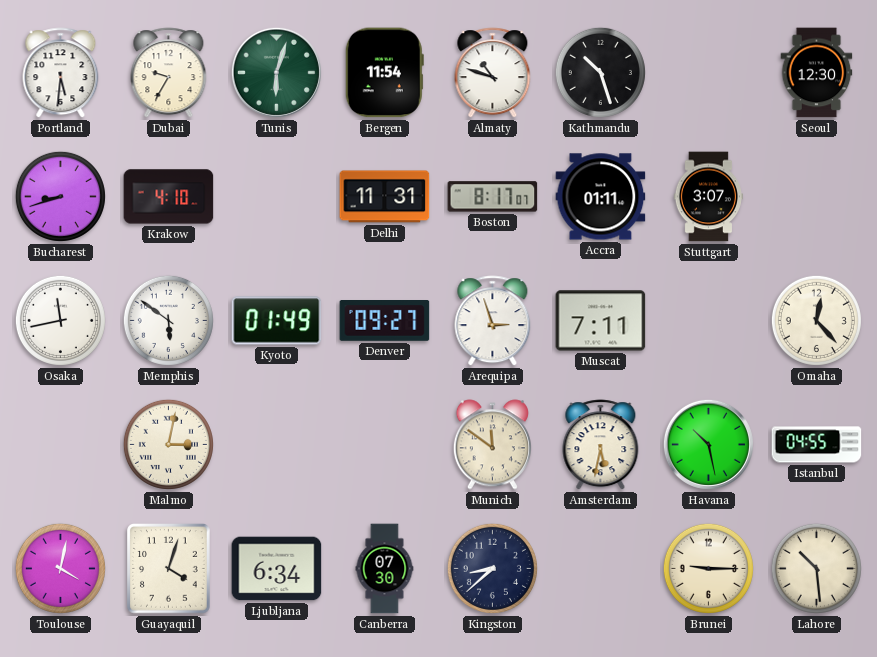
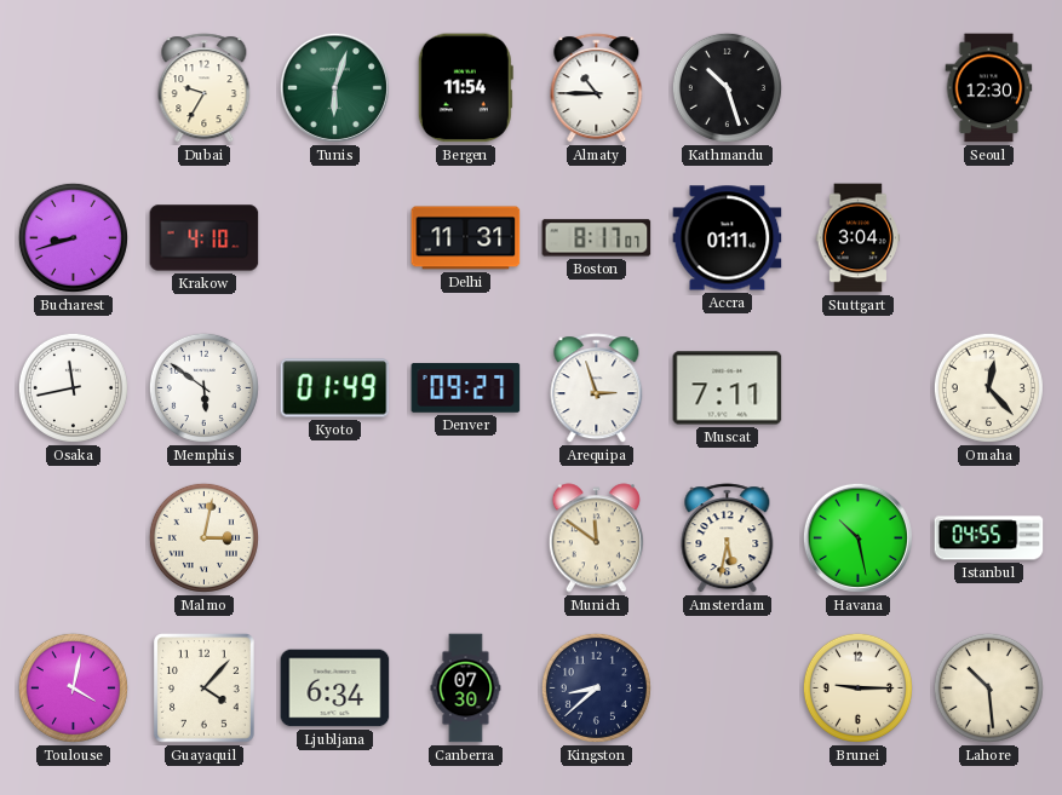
Portland: 5:31 -> none (61, 73)
Almaty: 10:48 -> 10:45 (597, 88)
Stuttgart: 3:07 -> 3:04 (857, 238)
Guayaquil: 4:03 -> 4:07 (205, 689)
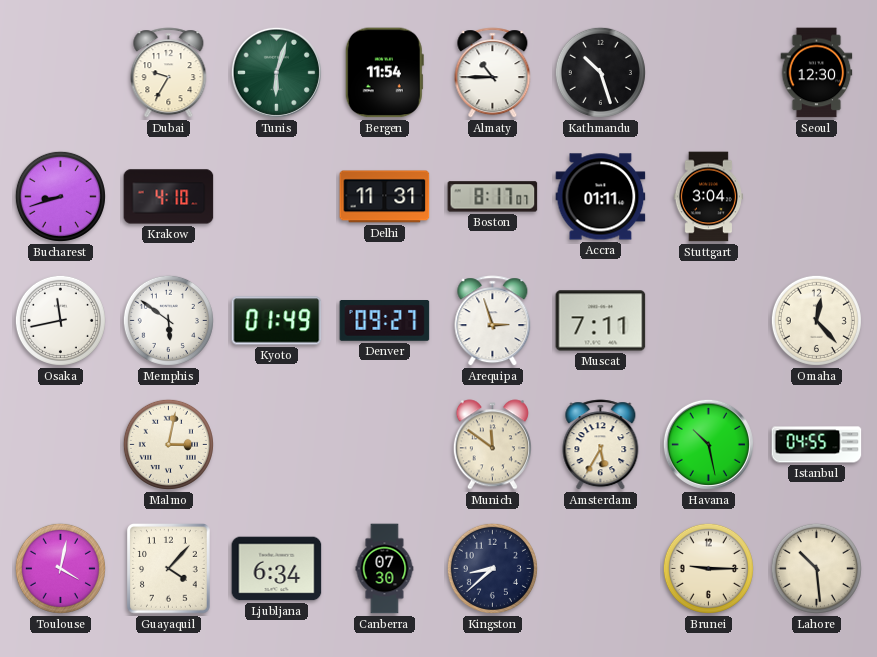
Amsterdam: 5:32 -> 5:35 (601, 445)
